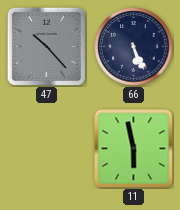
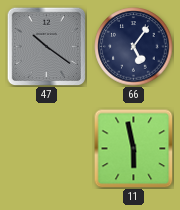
47: 10:23 -> 10:21 (46, 46)
66: 5:26 -> 5:06 (134, 47)
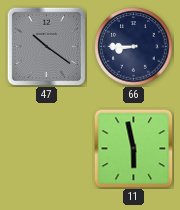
66: 5:06 -> 8:45 (134, 47)
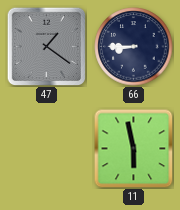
47: 10:21 -> 1:21 (46, 46)
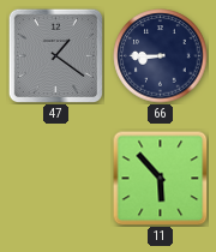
11: 5:58 -> 5:53 (161, 179)
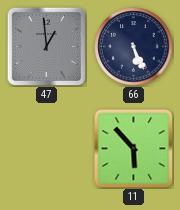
47: 1:21 -> 12:59 (46, 46)
66: 8:45 -> 5:26 (134, 47)
